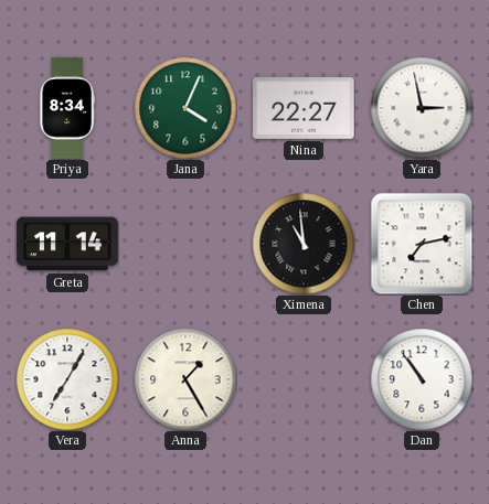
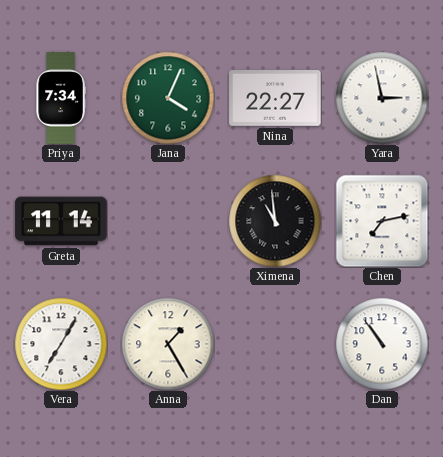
Priya: 8:34 -> 7:34 (61, 98)
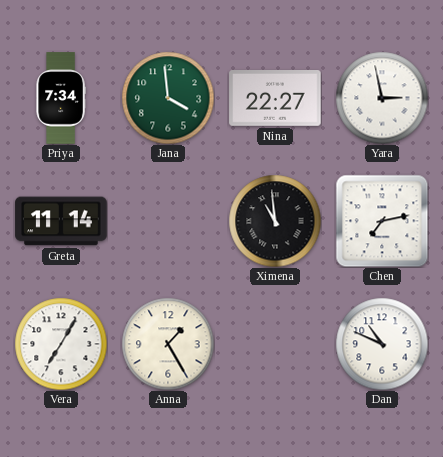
Jana: 4:04 -> 3:59 (168, 98)
Dan: 10:54 -> 10:49 (382, 344)
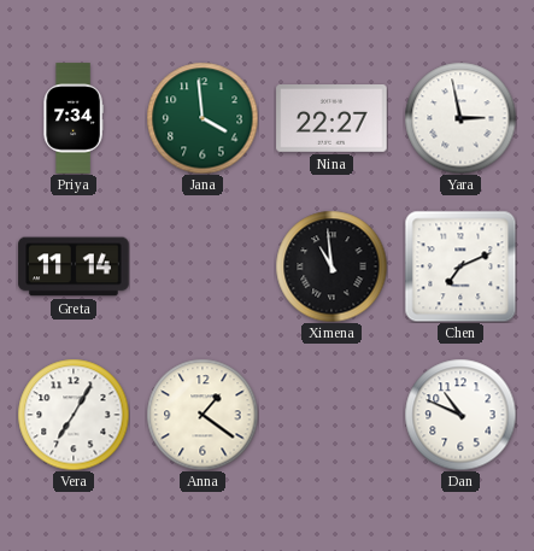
Chen: 7:13 -> 7:11 (460, 266)
Anna: 1:25 -> 1:21 (203, 415)
